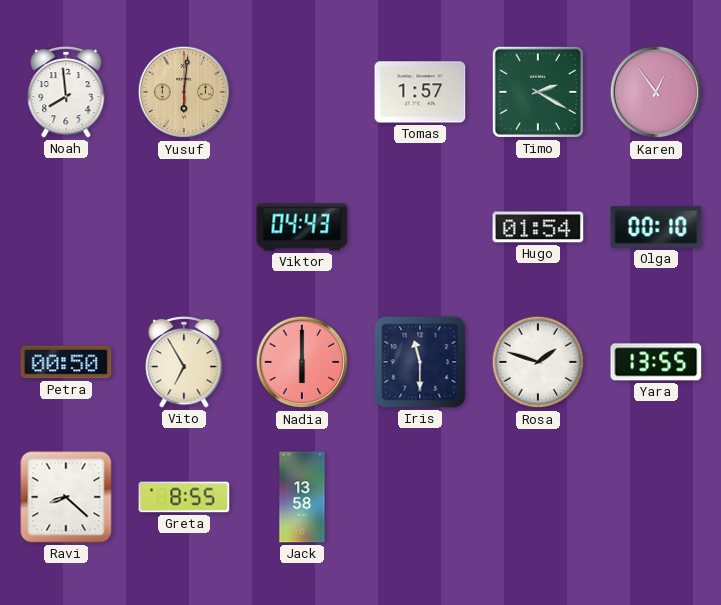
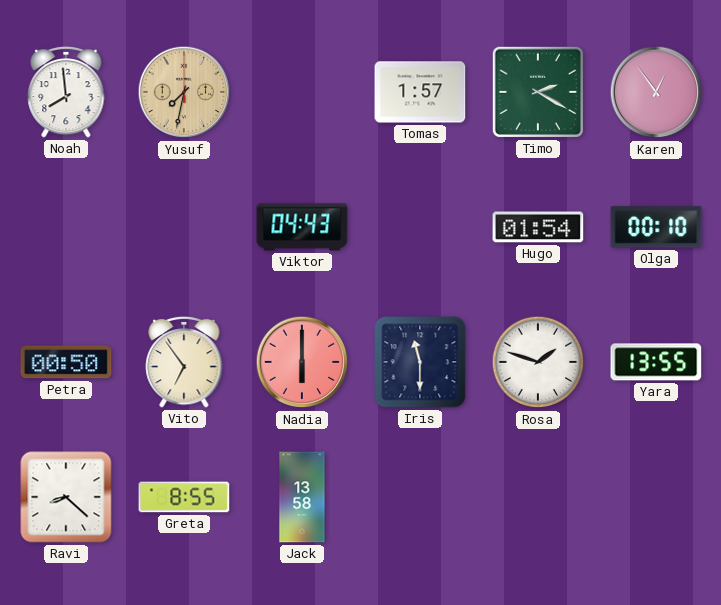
Yusuf: 6:01 -> 7:32 (184, 92)
Vito: 6:55 -> 6:54 (184, 362)
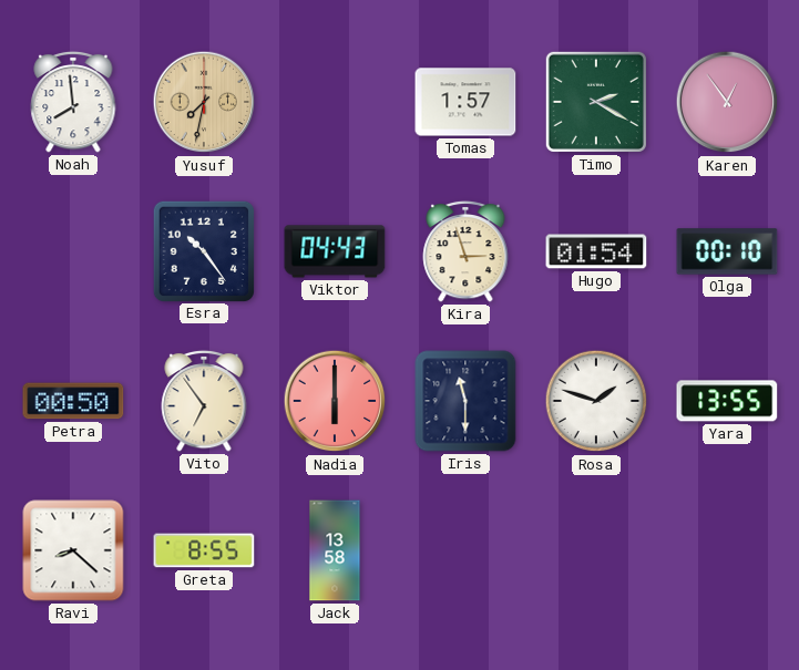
Esra: none -> 10:24 (203, 250)
Kira: none -> 2:57 (465, 251)
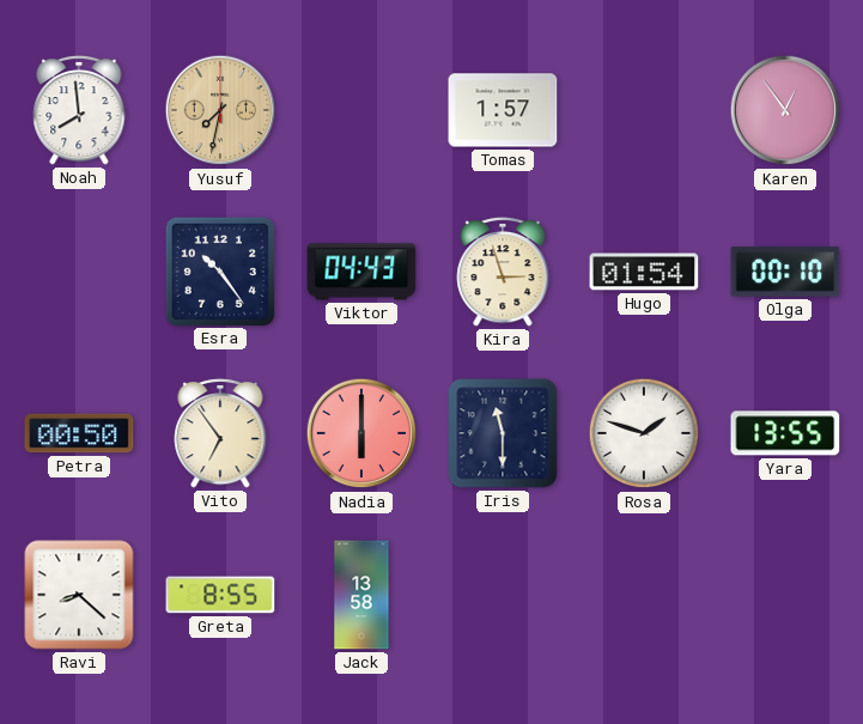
Timo: 2:20 -> none (596, 102)
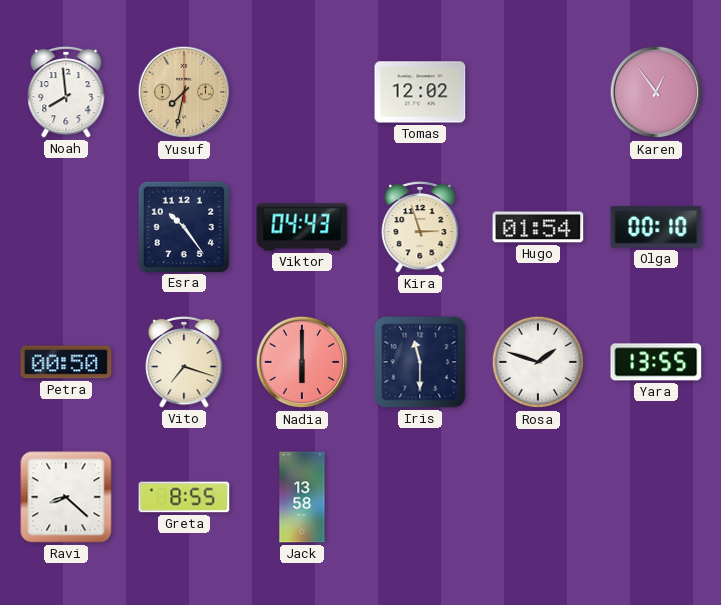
Tomas: 1:57 -> 12:02 (420, 92)
Vito: 6:54 -> 7:18 (184, 362)
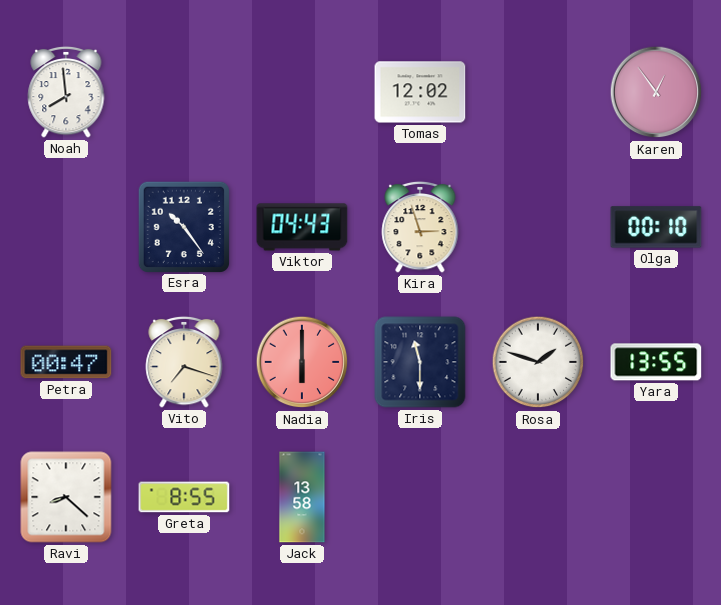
Yusuf: 7:32 -> none (184, 92)
Hugo: 01:54 -> none (538, 227)
Petra: 00:50 -> 00:47 (66, 362)
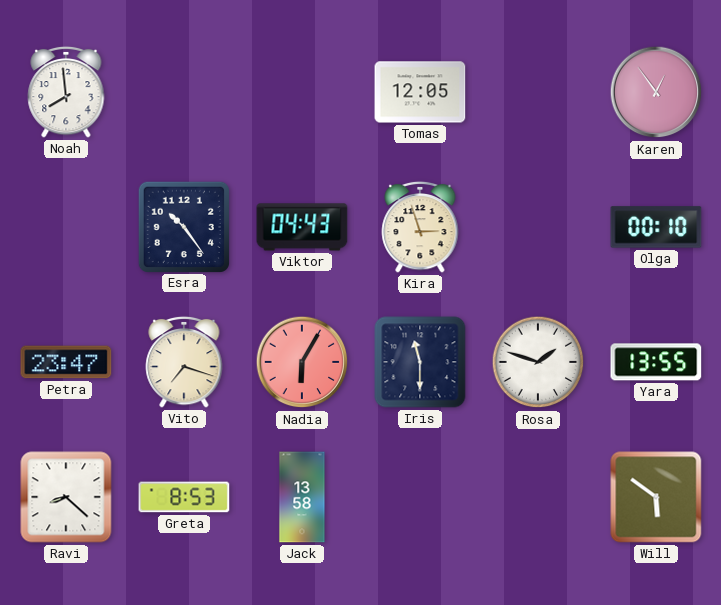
Tomas: 12:02 -> 12:05 (420, 92)
Petra: 00:47 -> 23:47 (66, 362)
Nadia: 6:00 -> 6:05 (302, 362)
Greta: 8:55 -> 8:53 (184, 497)
Will: none -> 5:51 (656, 497)
